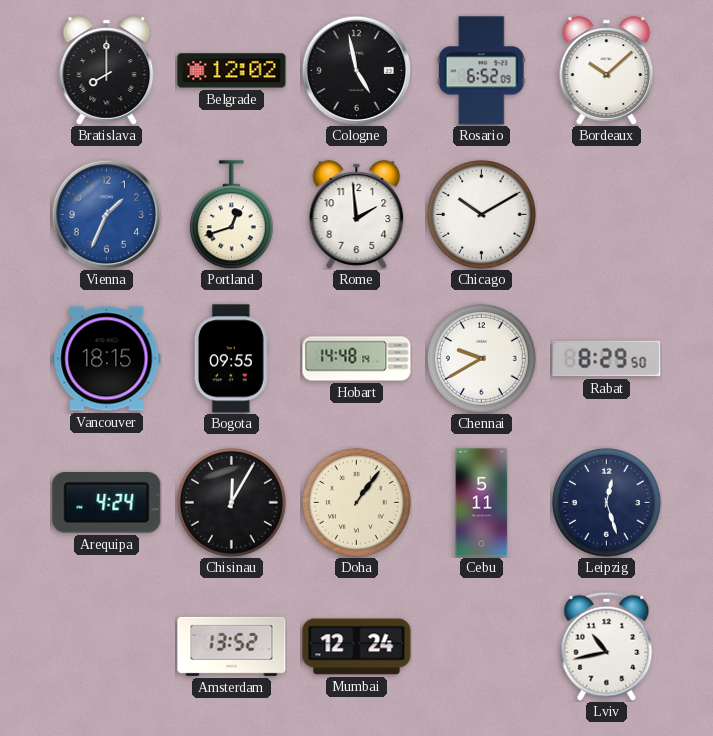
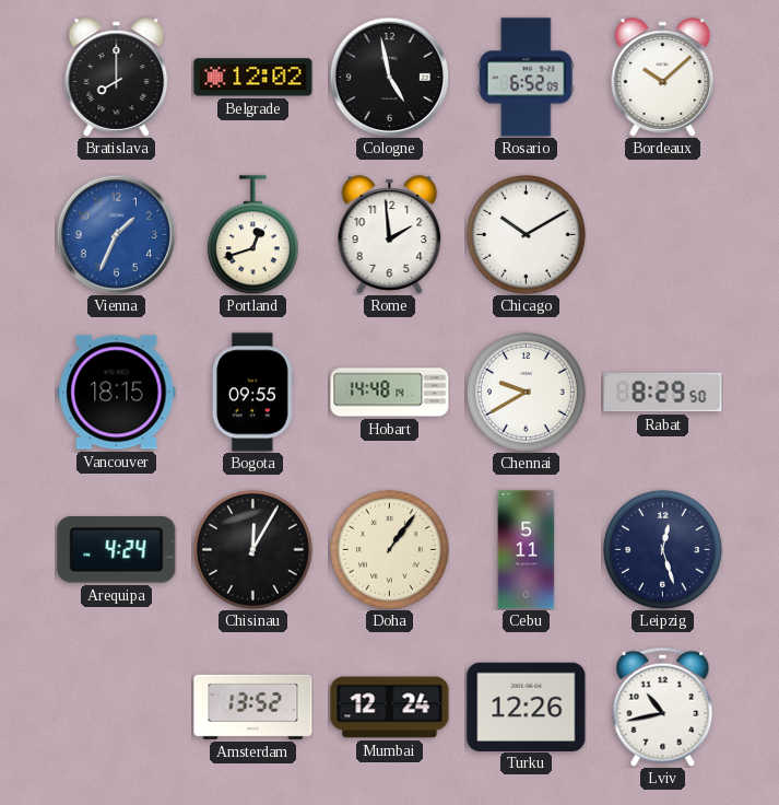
Turku: none -> 12:26 (527, 707)
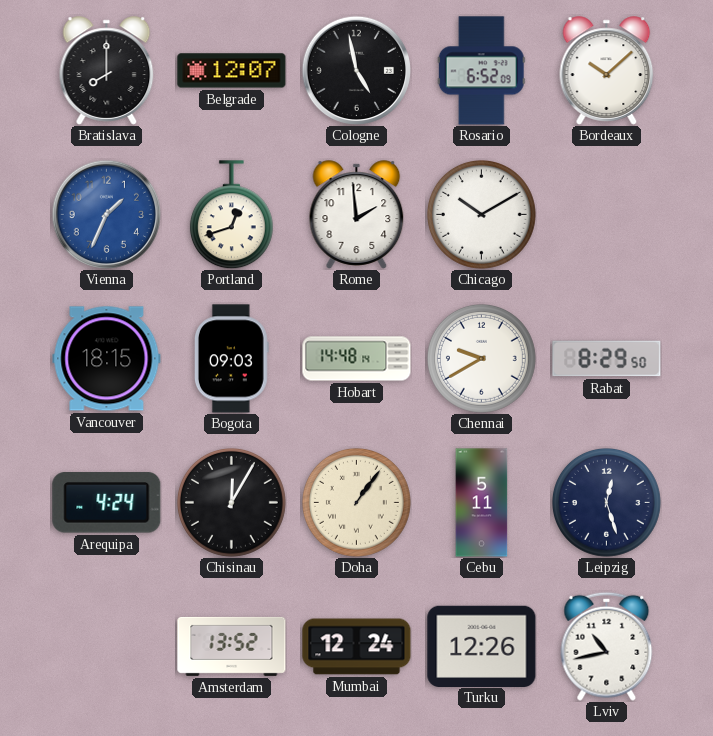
Belgrade: 12:02 -> 12:07 (232, 71)
Bogota: 09:55 -> 09:03 (231, 359)
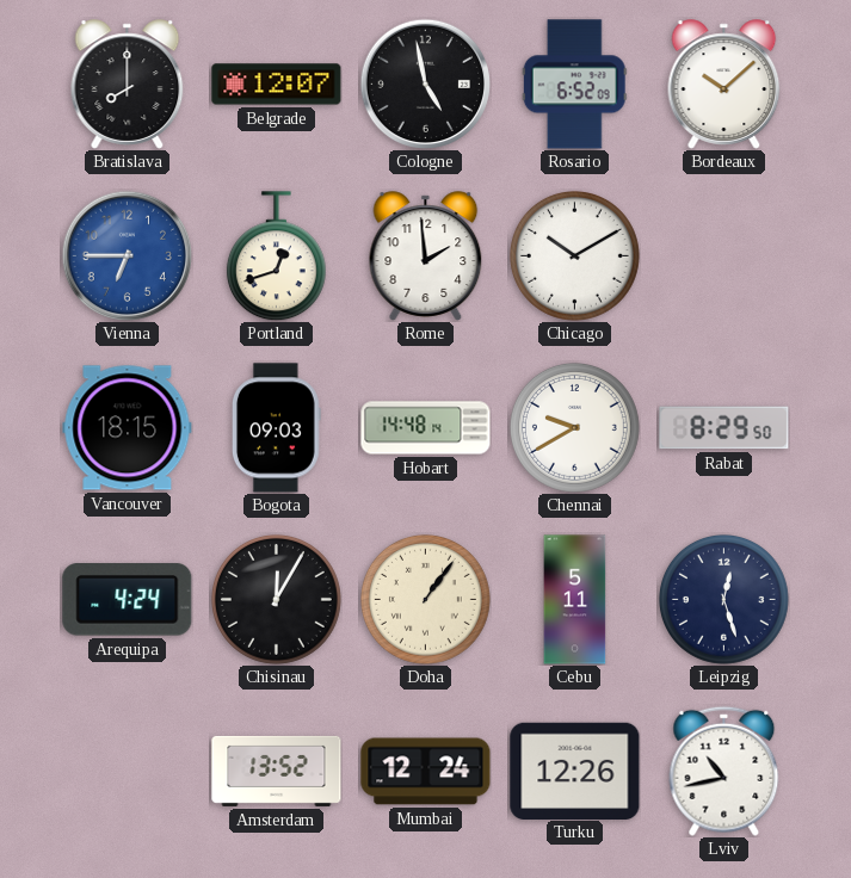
Vienna: 1:34 -> 6:45 (127, 255)
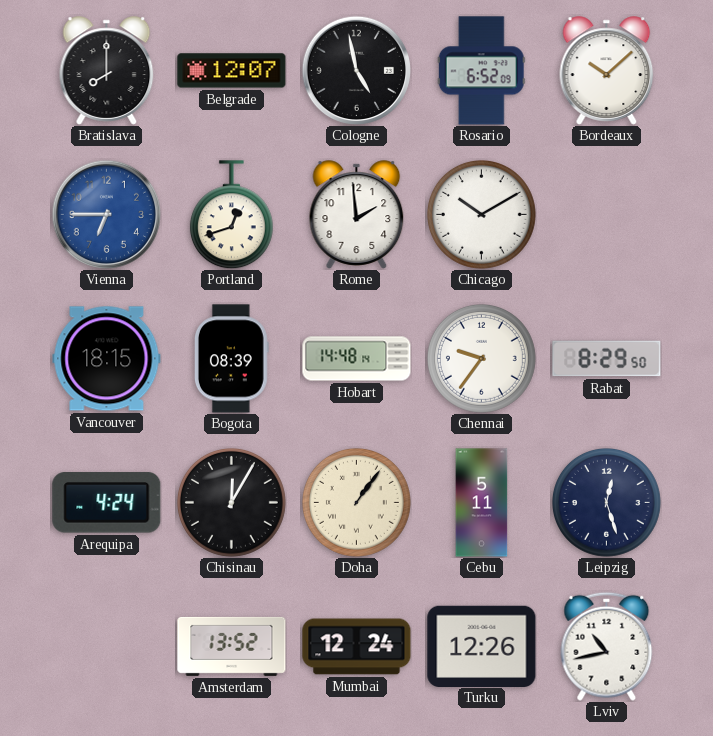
Bogota: 09:03 -> 08:39 (231, 359)
Chennai: 9:40 -> 9:36 (481, 358)
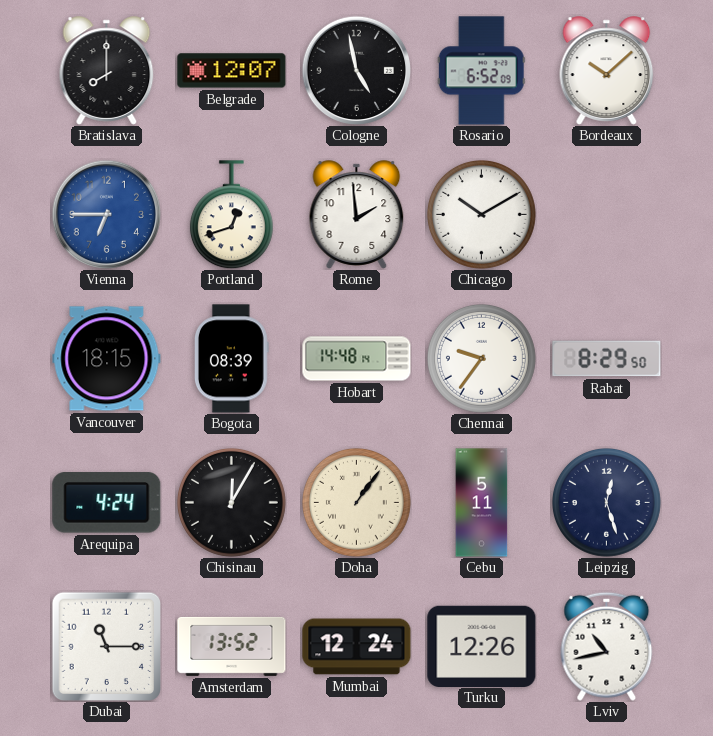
Dubai: none -> 11:15 (106, 646)
